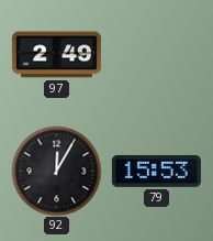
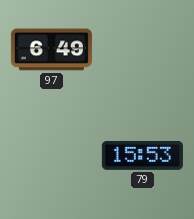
97: 2:49 -> 6:49 (51, 50)
92: 12:05 -> none (56, 171)
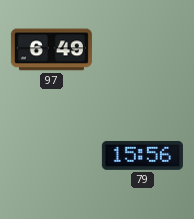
79: 15:53 -> 15:56 (142, 155)
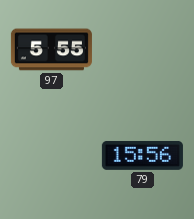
97: 6:49 -> 5:55 (51, 50)
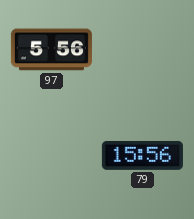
97: 5:55 -> 5:56 (51, 50)
